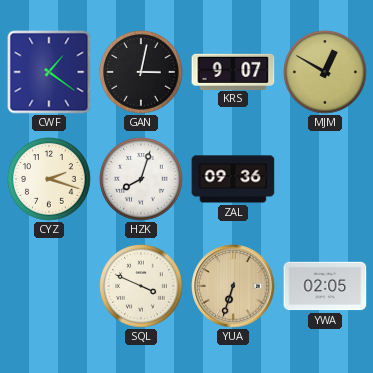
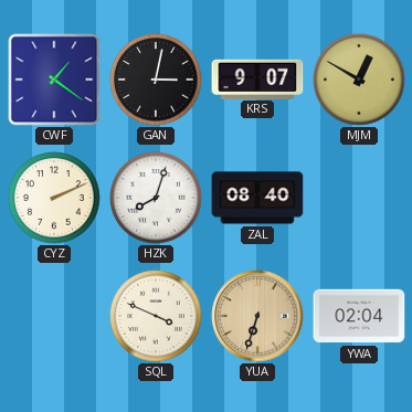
CYZ: 2:18 -> 2:11 (54, 198)
ZAL: 09:36 -> 08:40 (257, 198)
YWA: 02:05 -> 02:04 (359, 316)
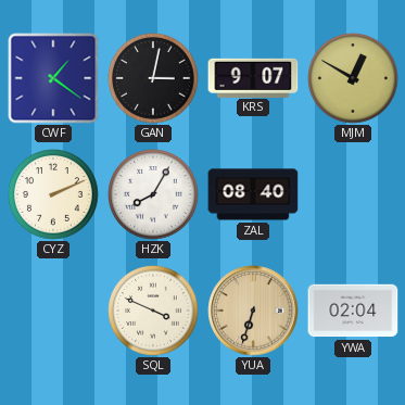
HZK: 8:03 -> 8:05 (153, 194)
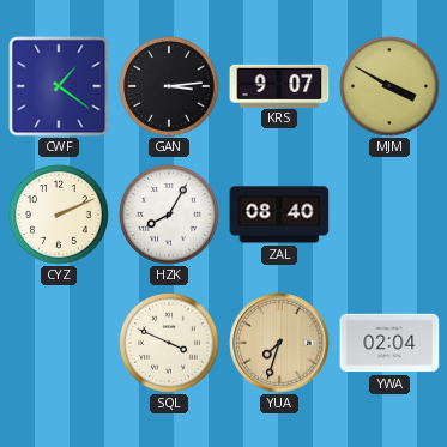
GAN: 3:02 -> 3:14 (169, 86)
MJM: 12:50 -> 3:50 (389, 86)
YUA: 6:33 -> 7:33 (279, 343)
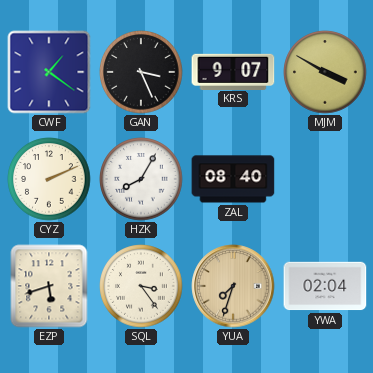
GAN: 3:14 -> 3:26 (141, 72)
EZP: none -> 5:42 (49, 286)
SQL: 3:49 -> 3:24 (141, 286)
